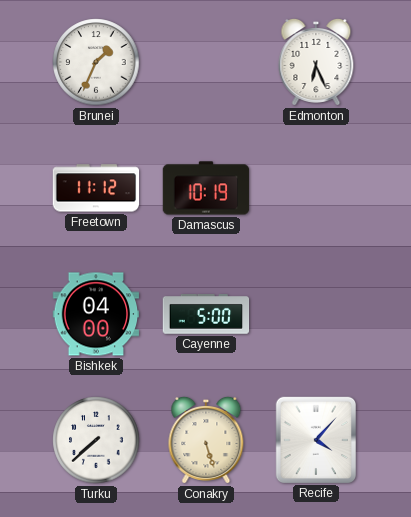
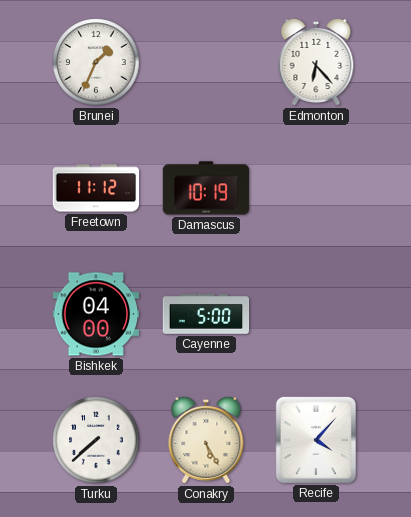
Edmonton: 6:26 -> 6:23 (316, 62)
Conakry: 5:27 -> 5:25 (206, 440)
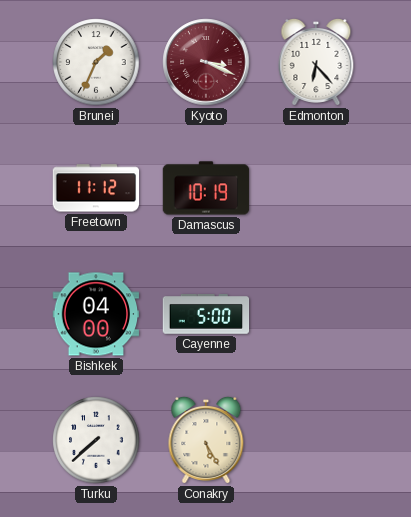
Kyoto: none -> 3:19 (206, 62)
Recife: 4:07 -> none (315, 439)
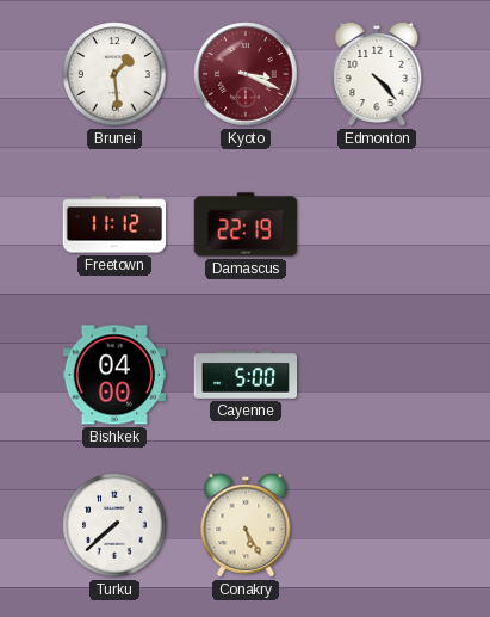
Brunei: 1:34 -> 1:29 (114, 74)
Edmonton: 6:23 -> 4:23 (377, 74)
Damascus: 10:19 -> 22:19 (246, 224)
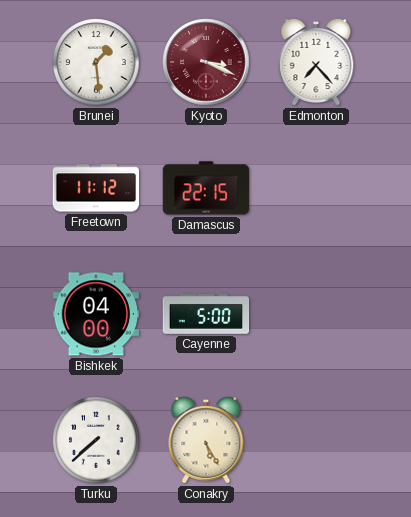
Edmonton: 4:23 -> 7:23 (316, 62)
Damascus: 22:19 -> 22:15 (206, 188)
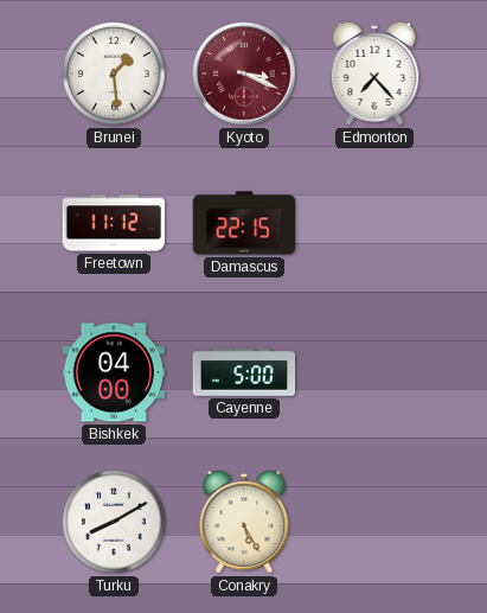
Turku: 7:38 -> 8:10 (114, 522)
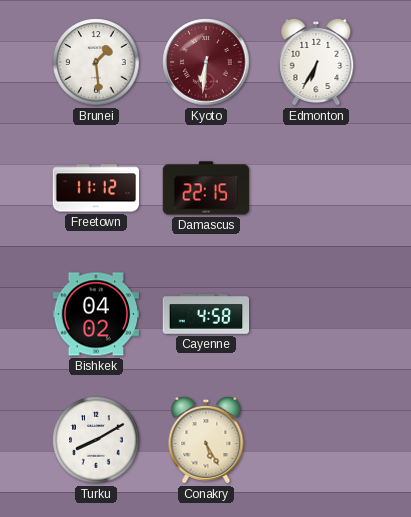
Kyoto: 3:19 -> 6:31 (206, 62)
Edmonton: 7:23 -> 6:35 (316, 62)
Bishkek: 04:00 -> 04:02 (96, 314)
Cayenne: 5:00 -> 4:58 (206, 314)
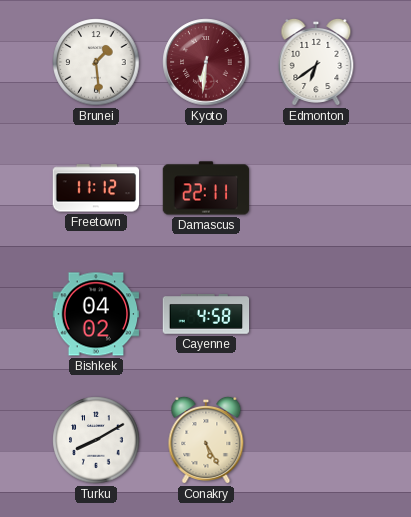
Edmonton: 6:35 -> 6:39 (316, 62)
Damascus: 22:15 -> 22:11 (206, 188)
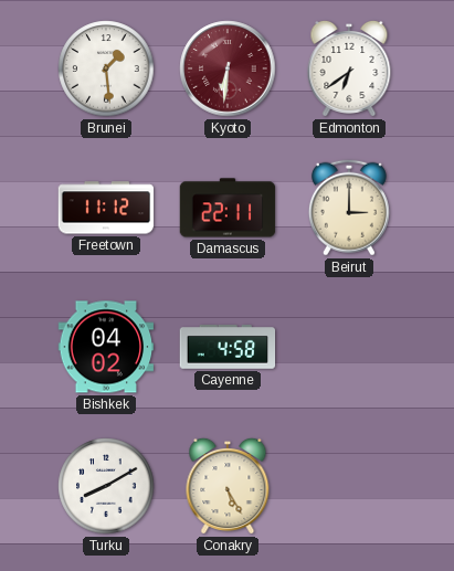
Beirut: none -> 3:00 (349, 208)
